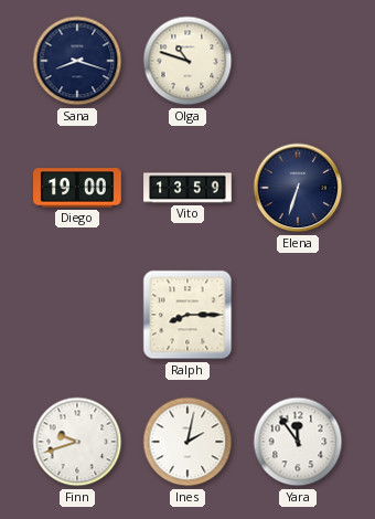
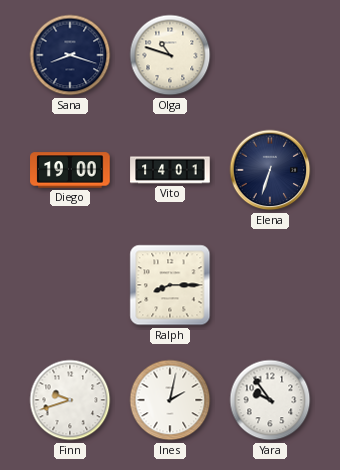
Vito: 13:59 -> 14:01 (170, 170)
Yara: 11:54 -> 9:54 (270, 400)
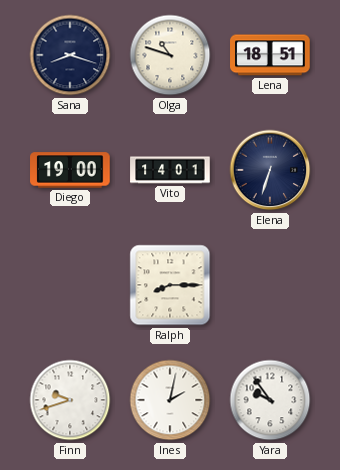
Lena: none -> 18:51 (270, 55)
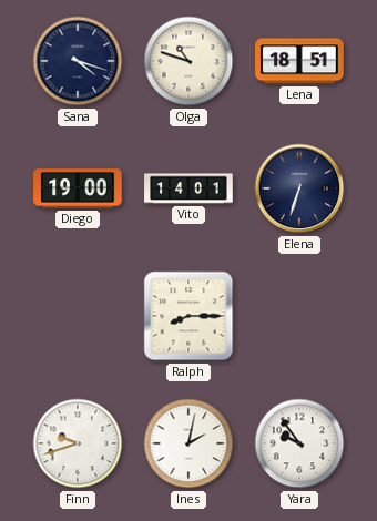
Sana: 8:18 -> 4:18 (78, 61)
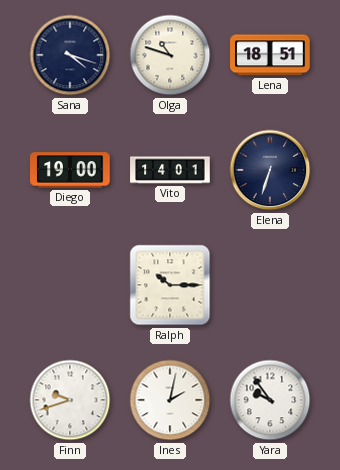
Ralph: 8:15 -> 10:15 (170, 285)
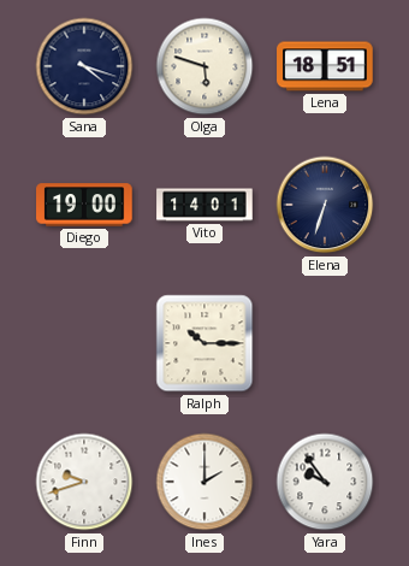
Olga: 10:48 -> 5:48 (204, 66)
Ines: 2:02 -> 2:00 (204, 482)
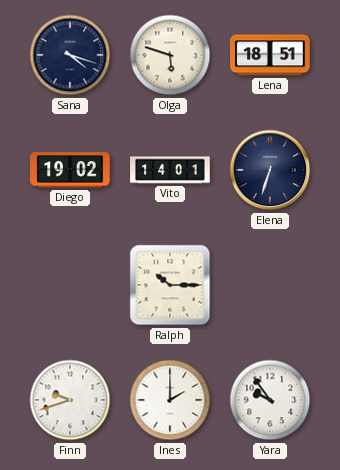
Diego: 19:00 -> 19:02 (70, 170)
